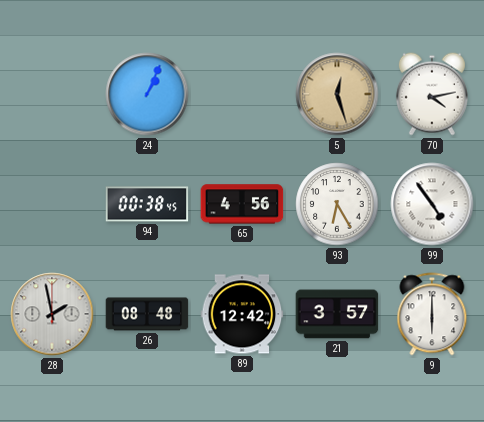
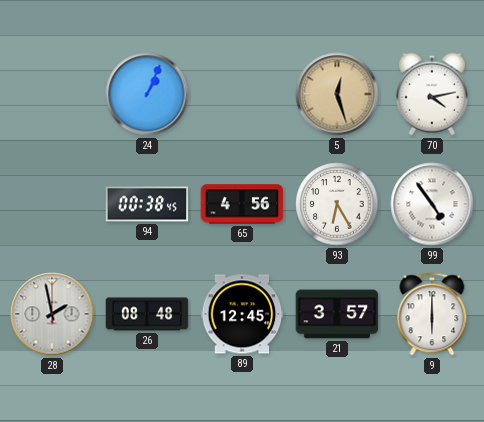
89: 12:42 -> 12:45 (242, 314)
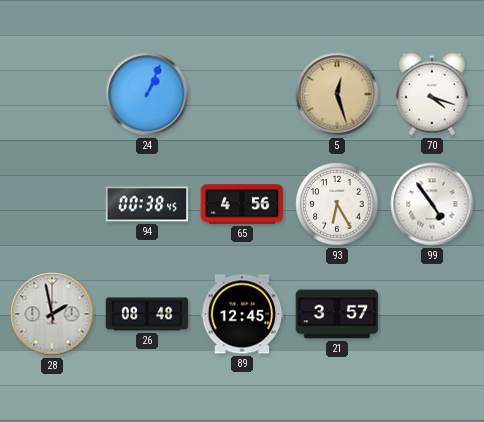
70: 4:13 -> 4:18 (432, 94)
9: 6:00 -> none (432, 314)
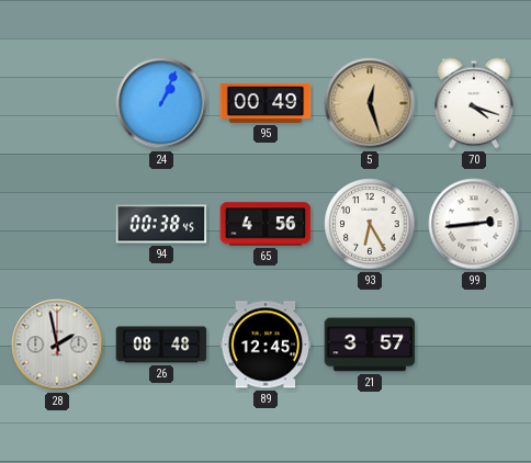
95: none -> 00:49 (265, 103)
99: 4:54 -> 2:44 (474, 224)
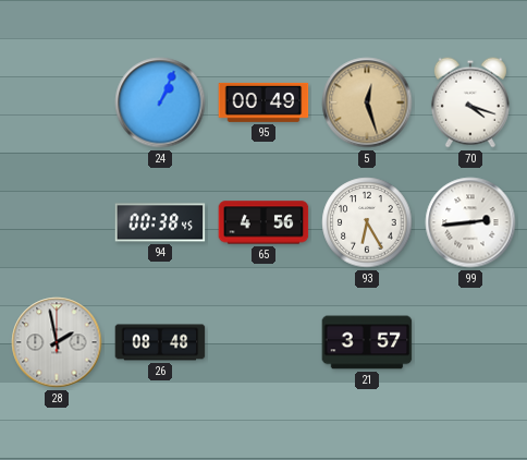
89: 12:45 -> none (265, 345)
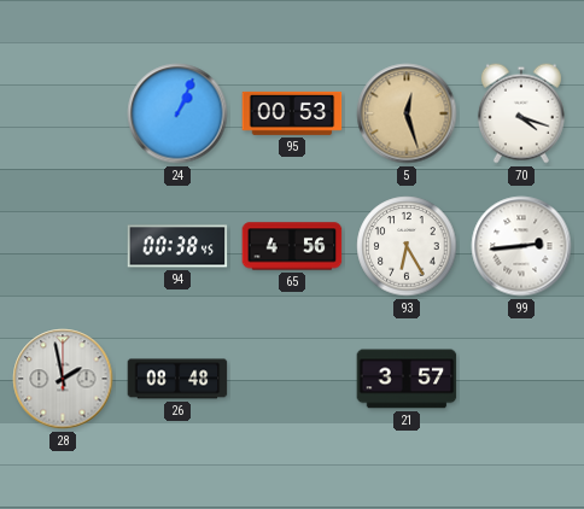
95: 00:49 -> 00:53 (292, 113)
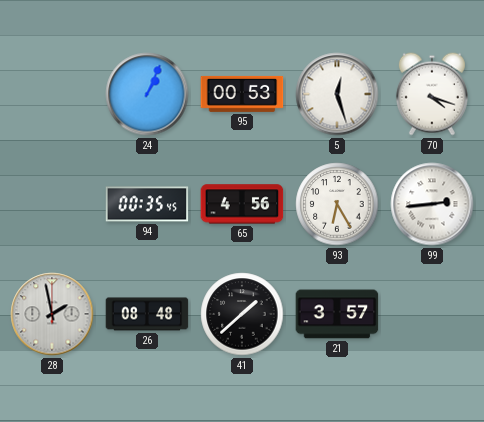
5 dial: champagne -> white (337, 94)
94: 00:38 -> 00:35 (147, 204)
41: none -> 1:38 (242, 314)
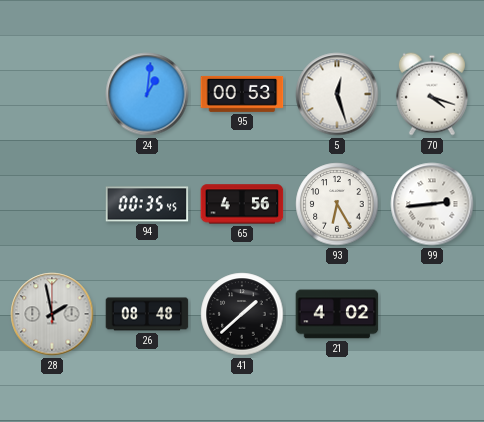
24: 1:04 -> 1:01 (147, 94)
21: 3:57 -> 4:02 (337, 314)
